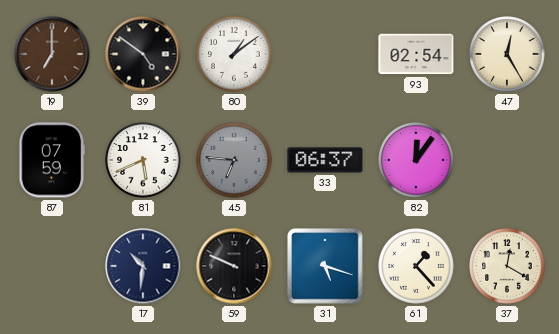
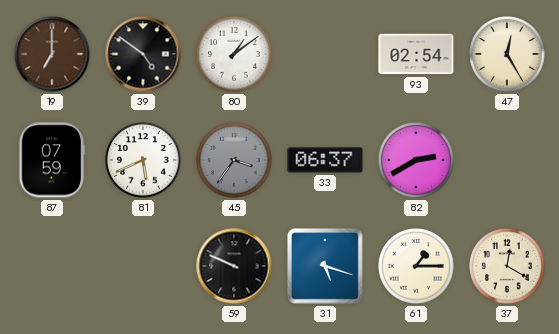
45: 6:46 -> 3:36 (234, 160)
82: 12:06 -> 2:40 (416, 160)
17: 10:31 -> none (143, 266)
61: 1:23 -> 1:15 (416, 266)
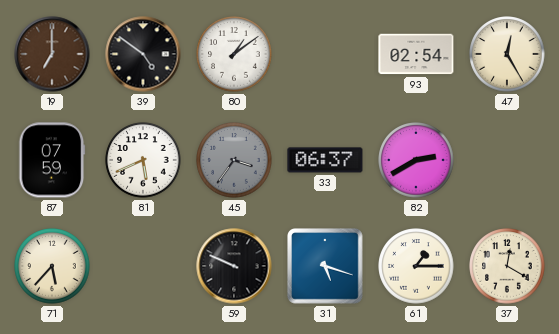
71: none -> 5:37 (52, 266)
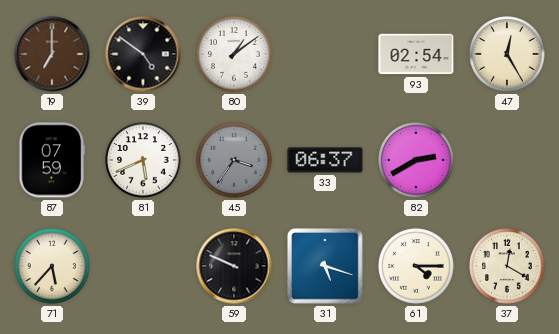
61: 1:15 -> 4:15 (416, 266)
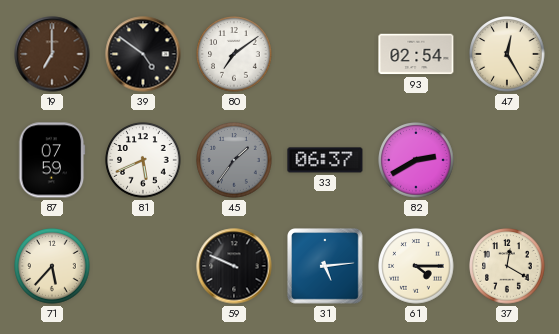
80: 1:09 -> 7:09 (234, 54)
45: 3:36 -> 1:36 (234, 160)
31: 5:18 -> 5:14 (326, 267)
